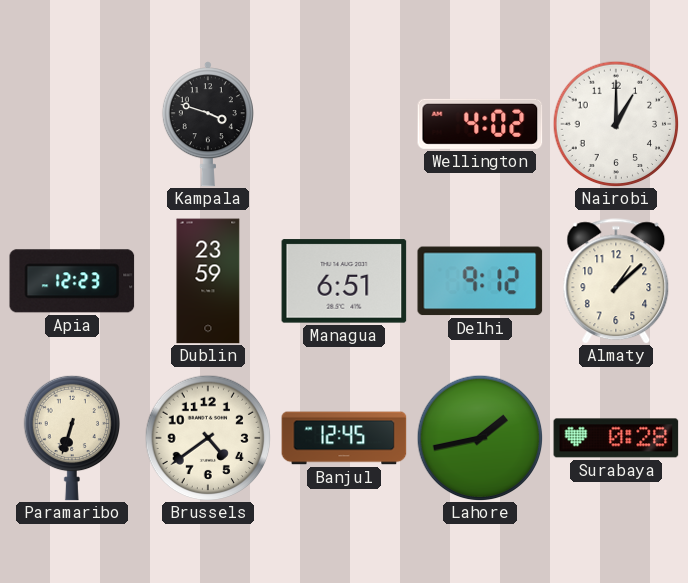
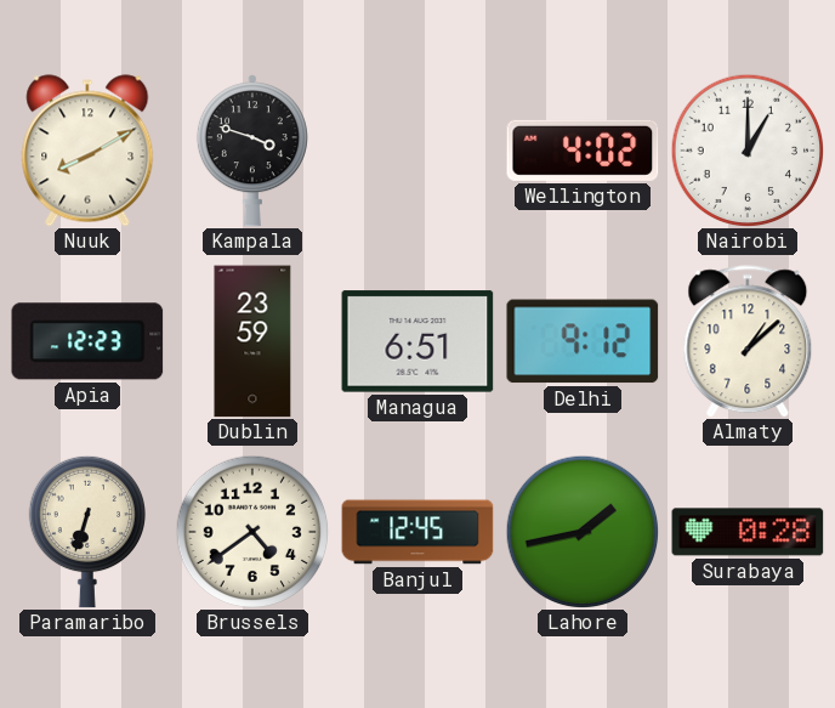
Nuuk: none -> 8:10 (87, 151)
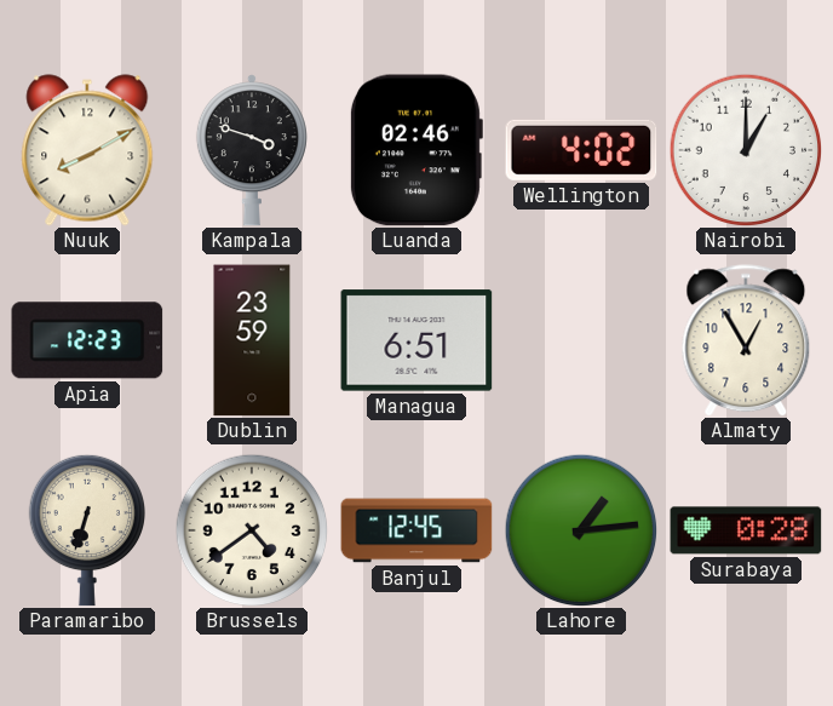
Luanda: none -> 02:46 (415, 150)
Delhi: 9:12 -> none (583, 341)
Almaty: 1:08 -> 12:55 (746, 340)
Lahore: 1:43 -> 1:14 (581, 530)
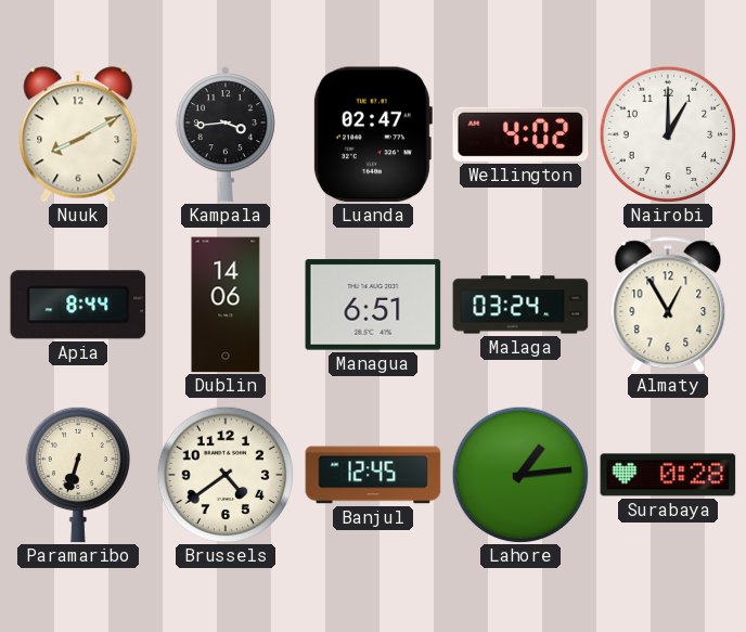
Kampala: 3:48 -> 3:44 (226, 134)
Luanda: 02:46 -> 02:47 (372, 134)
Apia: 12:23 -> 8:44 (78, 305)
Dublin: 23:59 -> 14:06 (226, 305)
Malaga: none -> 03:24 (520, 305)
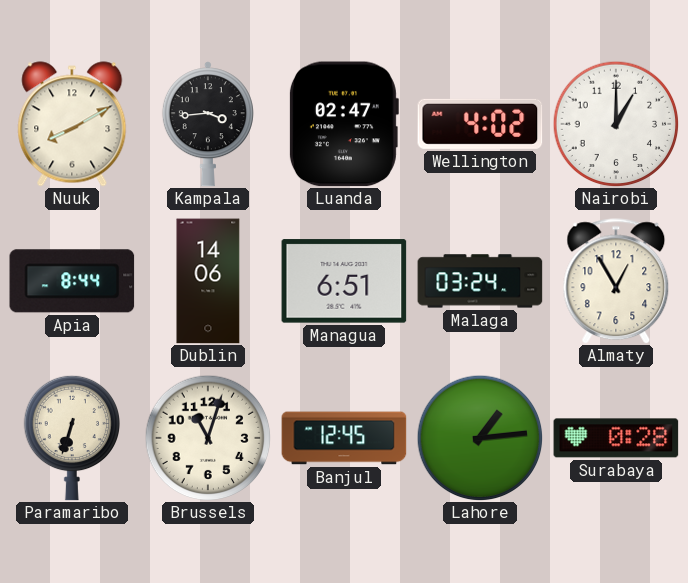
Brussels: 4:39 -> 11:03 (208, 438)
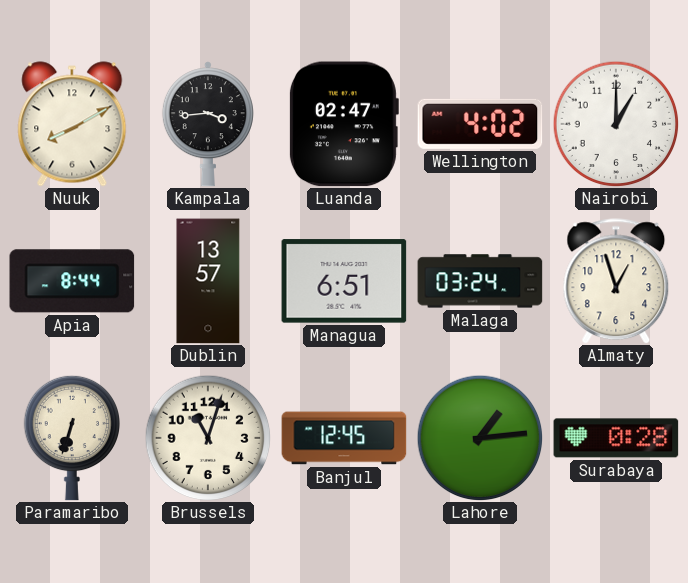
Dublin: 14:06 -> 13:57 (208, 281)
Almaty: 12:55 -> 12:57 (616, 281)
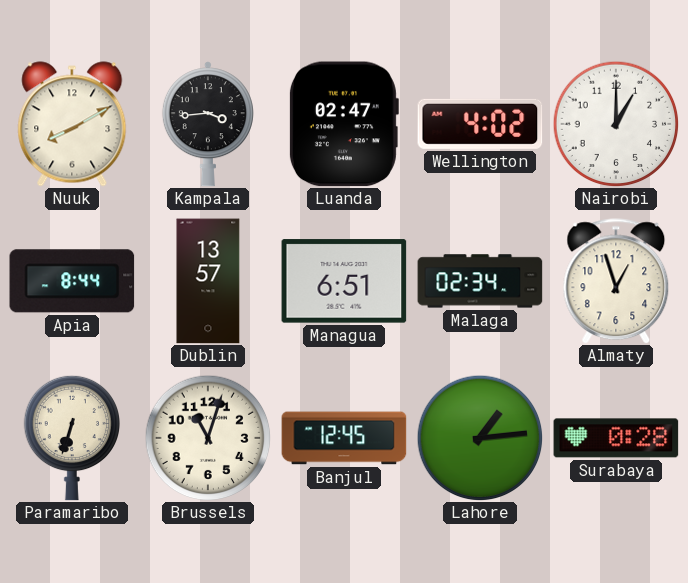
Malaga: 03:24 -> 02:34 (480, 281)
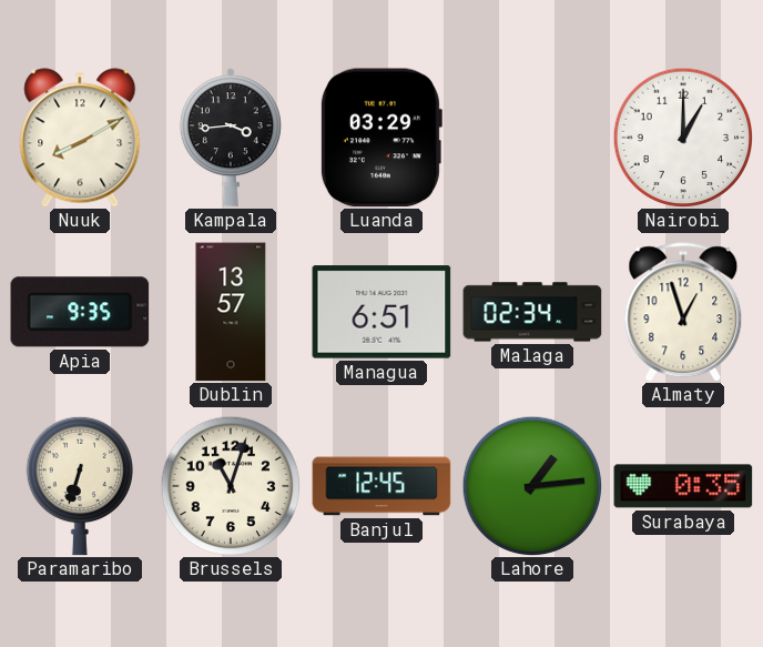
Luanda: 02:47 -> 03:29 (380, 138)
Wellington: 4:02 -> none (480, 124)
Apia: 8:44 -> 9:35 (80, 312)
Surabaya: 0:28 -> 0:35 (683, 486)
